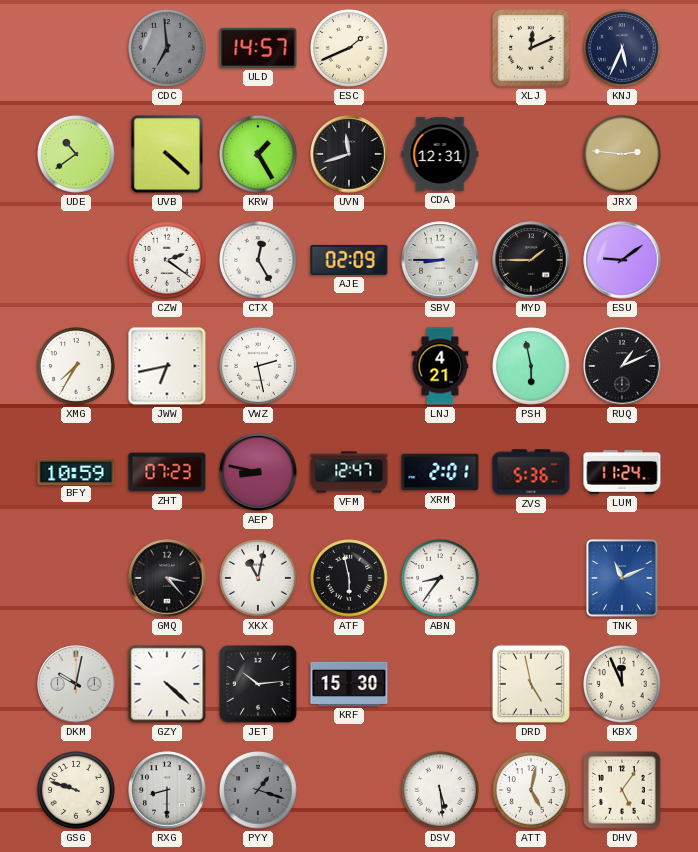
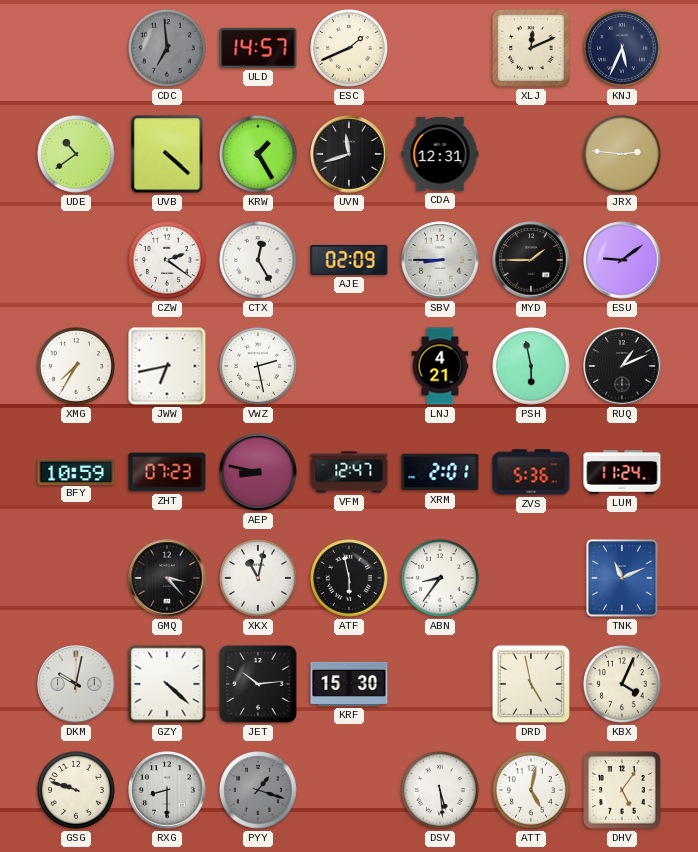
KBX: 11:56 -> 4:04 (623, 685)
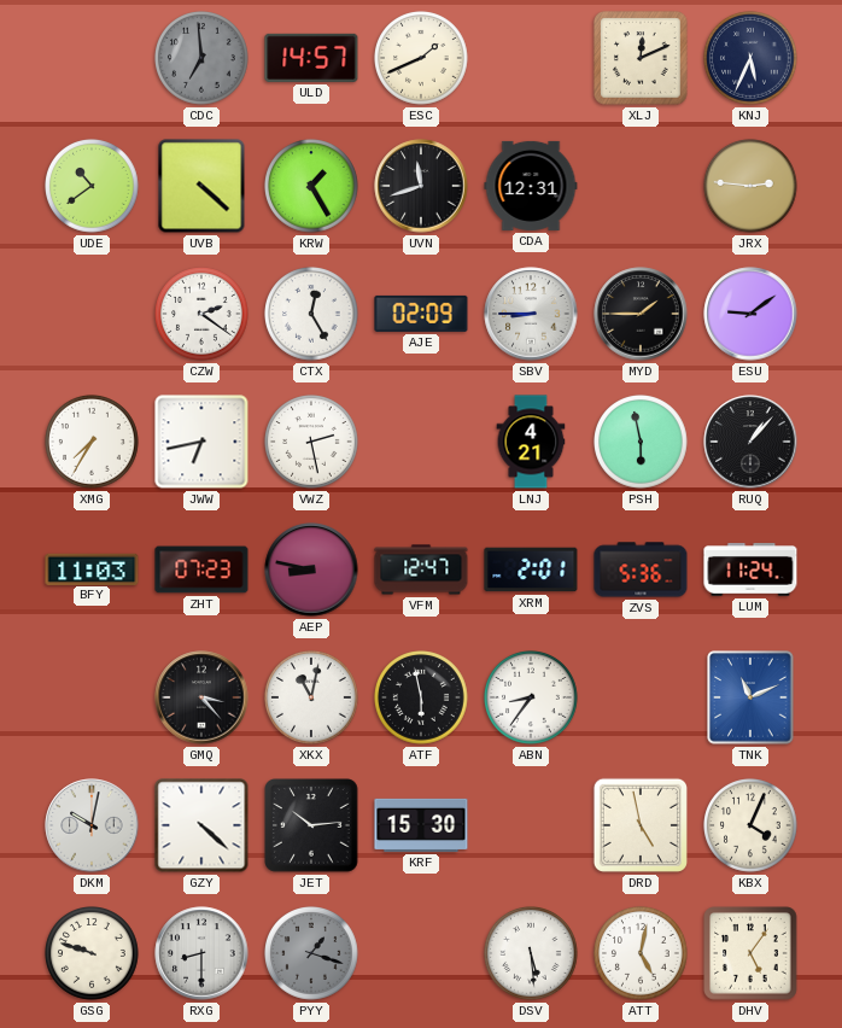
RUQ: 1:11 -> 1:07 (750, 442)
BFY: 10:59 -> 11:03 (92, 568)
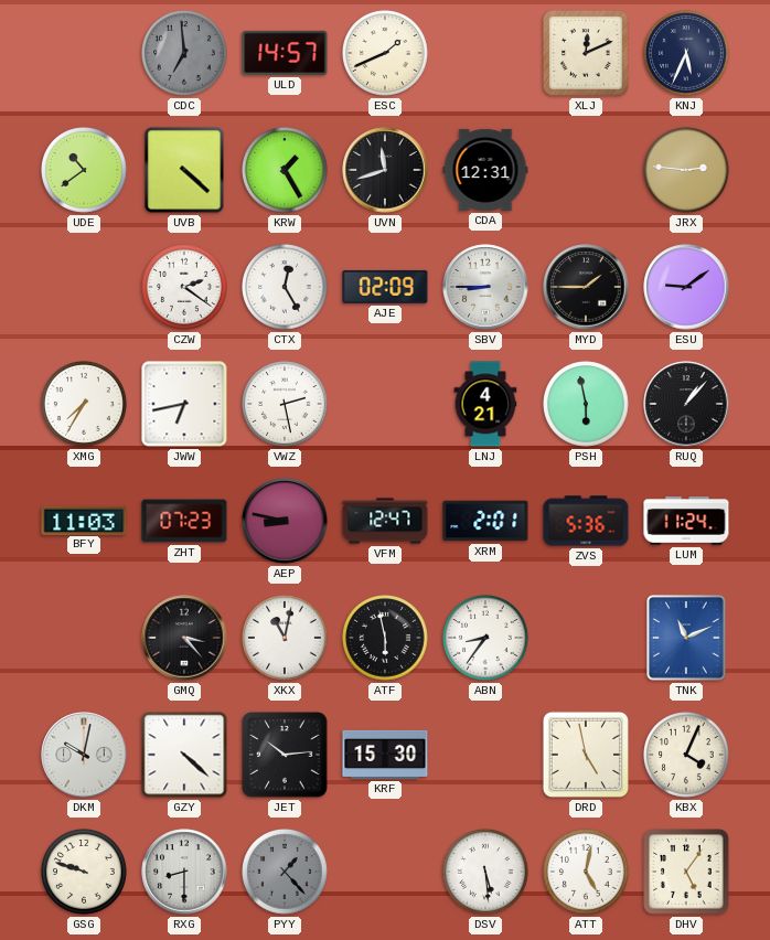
PYY: 1:18 -> 1:23 (286, 873)
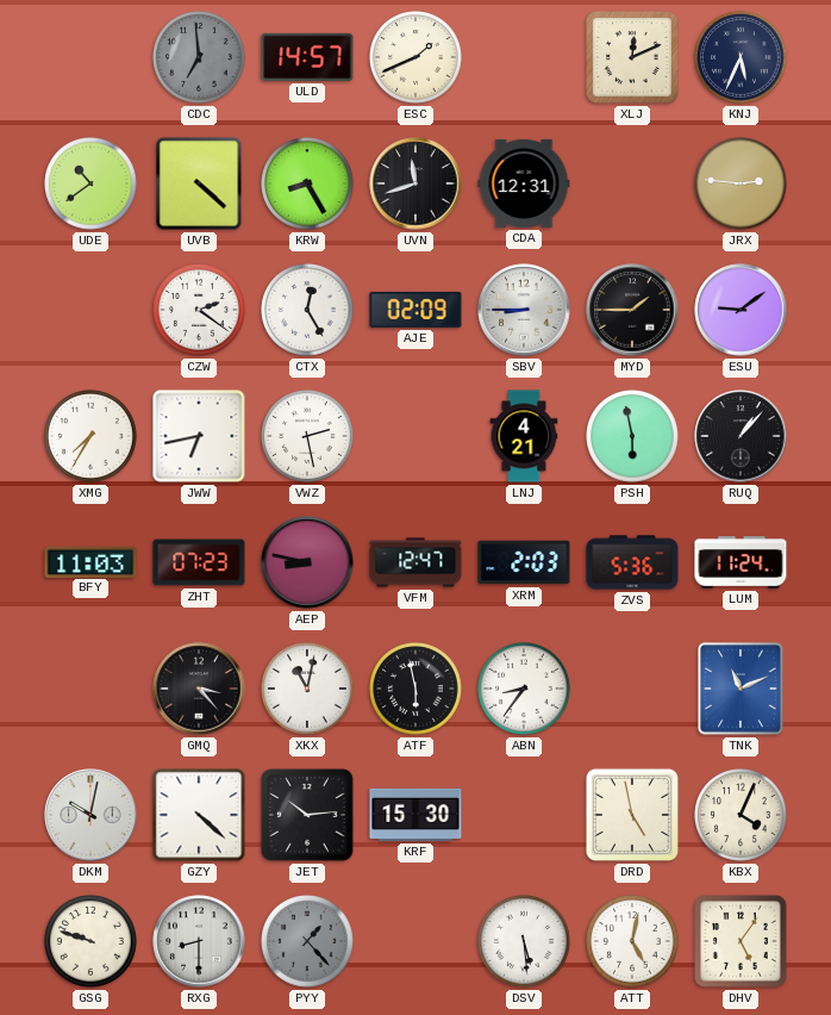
KRW: 1:25 -> 8:25 (308, 185)
XRM: 2:01 -> 2:03 (524, 562)
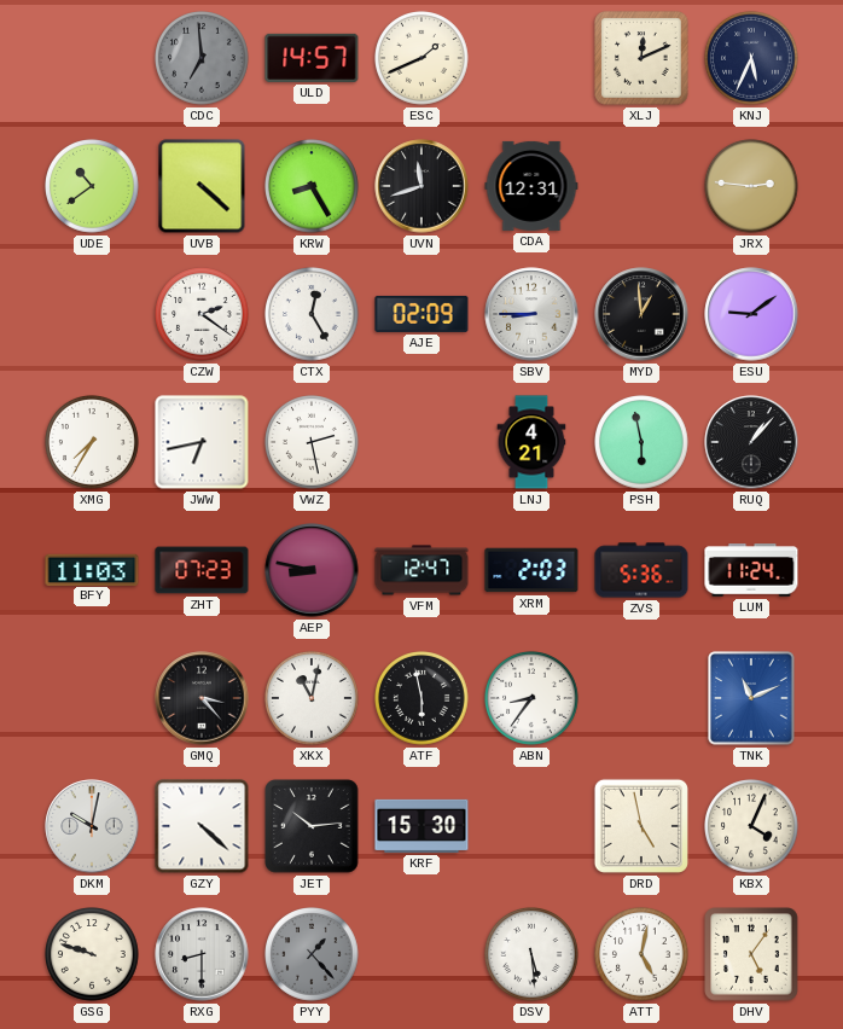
MYD: 1:45 -> 12:59 (641, 314)
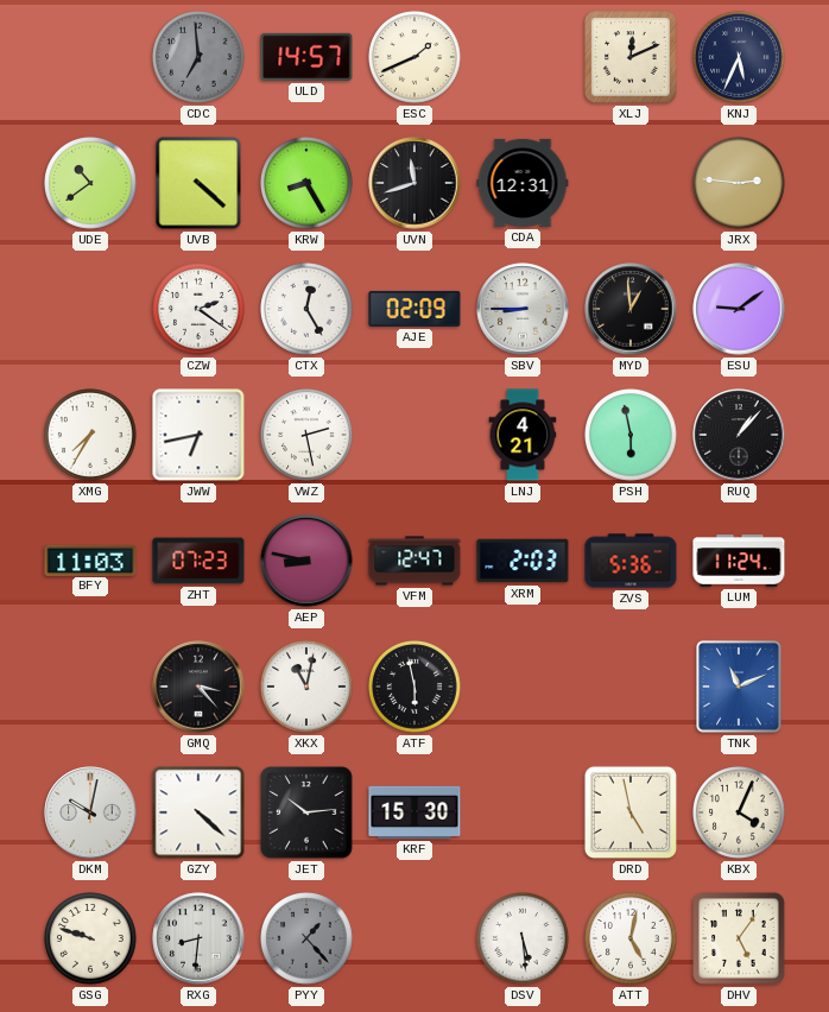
ABN: 8:36 -> none (533, 699)
RXG: 8:30 -> 8:31 (198, 938)
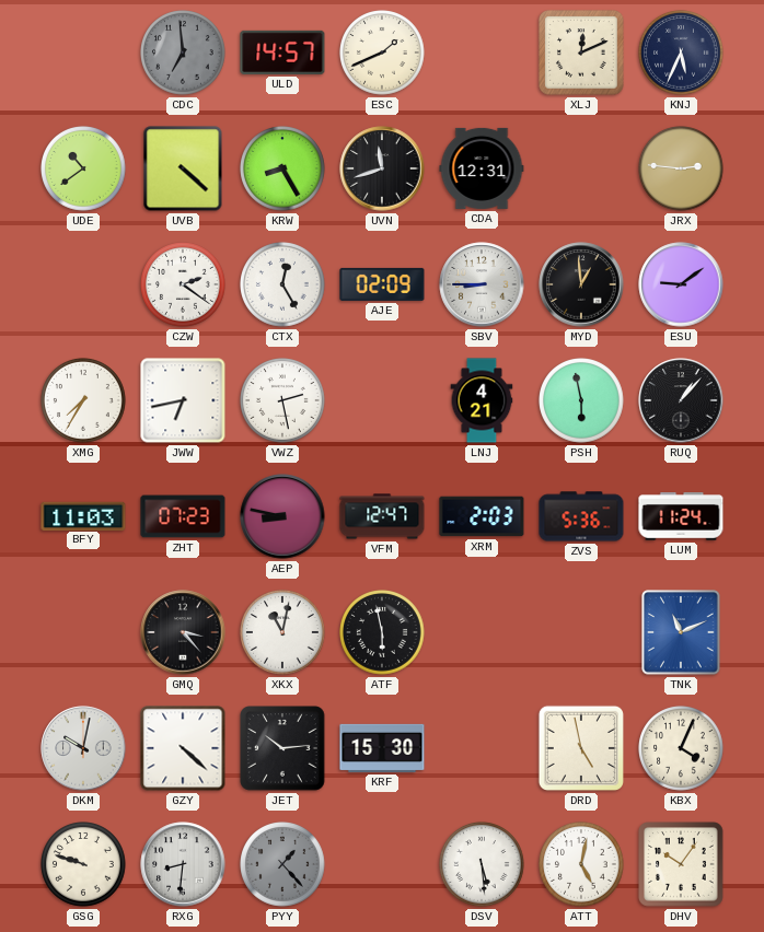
DHV: 5:06 -> 10:06 (681, 864)
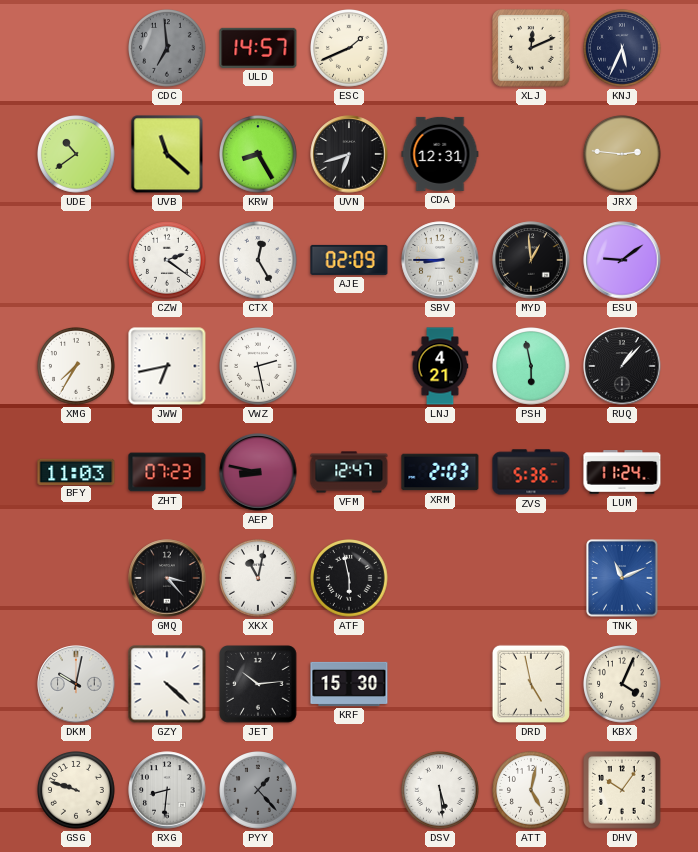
UVB: 4:22 -> 11:22 (167, 154)
UVN: 11:42 -> 6:42 (349, 154)
